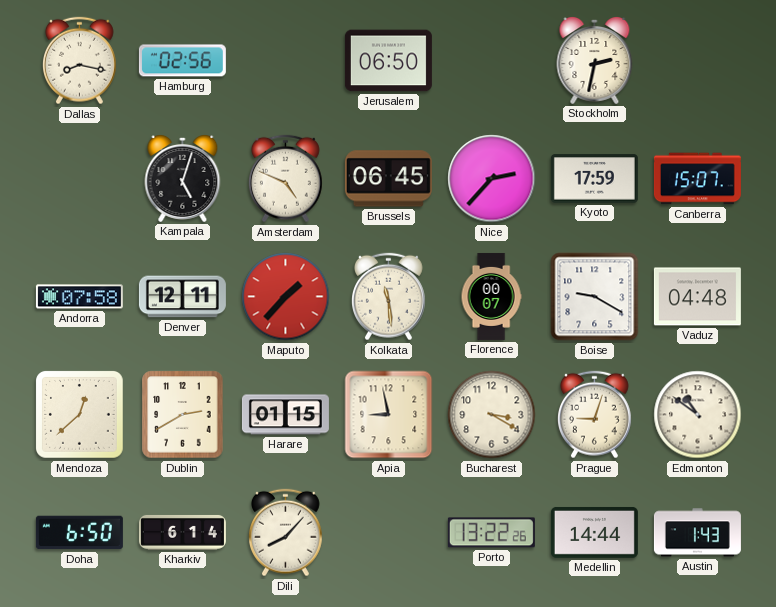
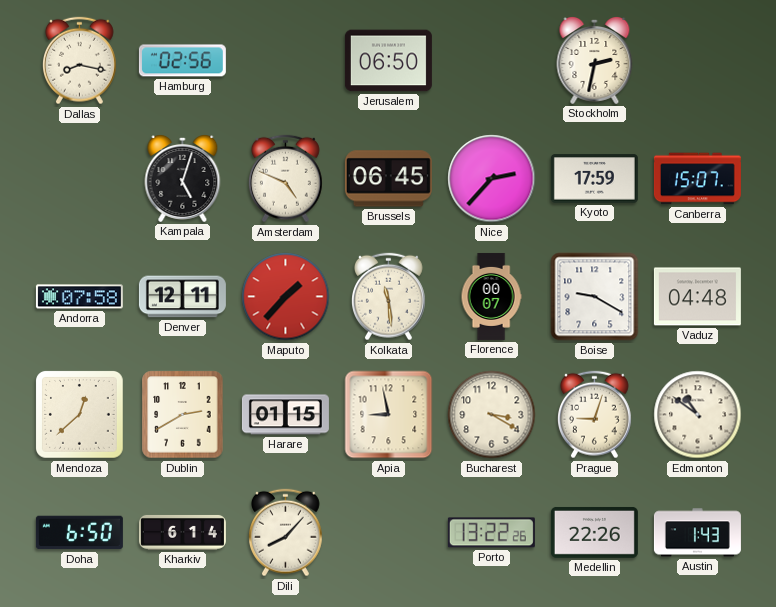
Medellin: 14:44 -> 22:26 (594, 532)
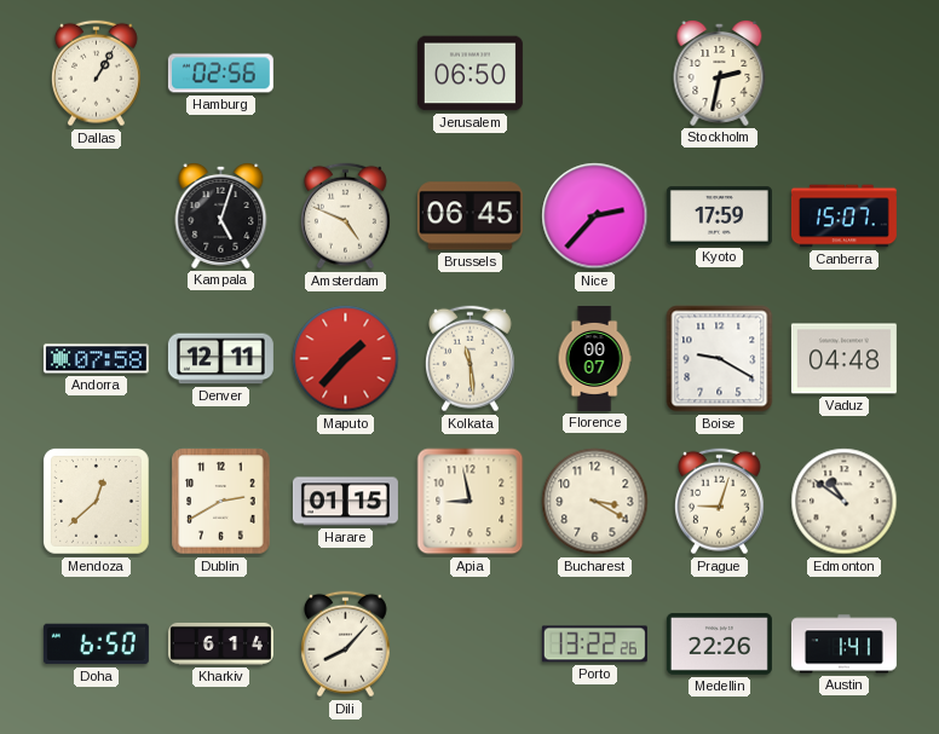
Dallas: 8:17 -> 1:05 (96, 74)
Austin: 1:43 -> 1:41 (843, 645)
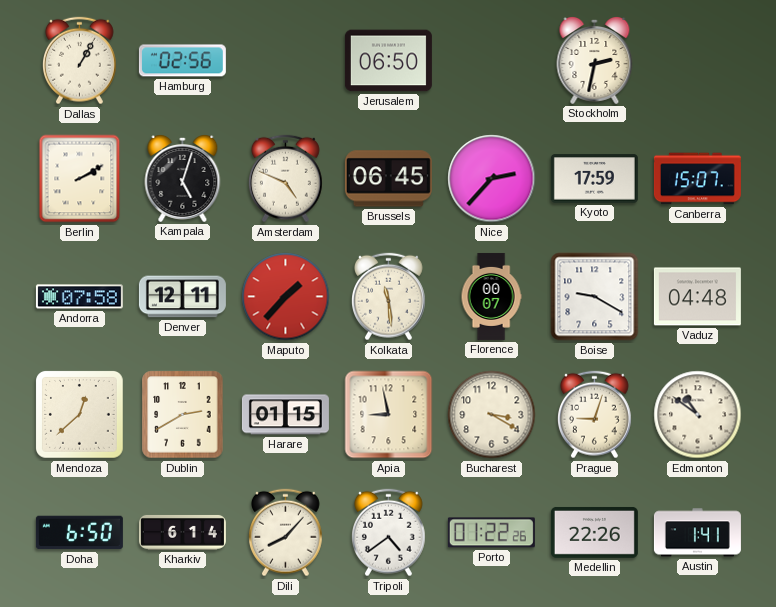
Berlin: none -> 2:10 (80, 179)
Tripoli: none -> 4:39 (388, 533)
Porto: 13:22 -> 01:22 (491, 533)
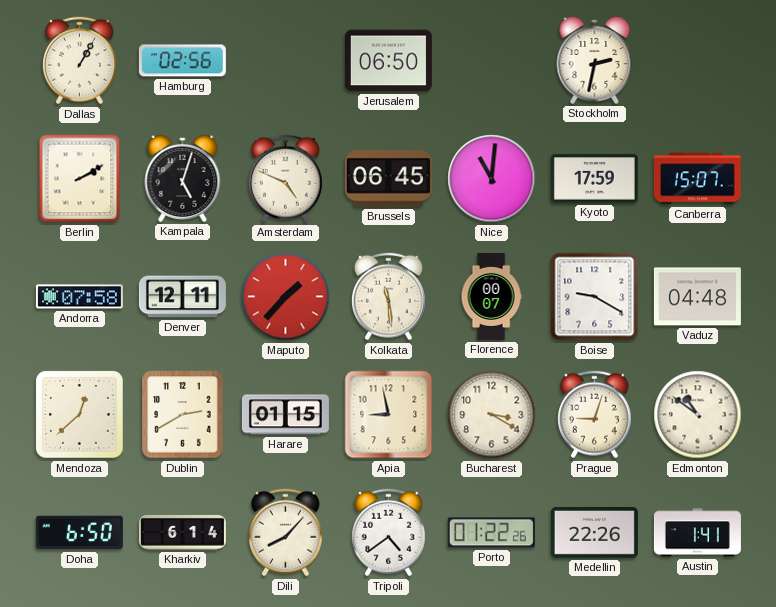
Nice: 2:37 -> 11:01 (492, 179)
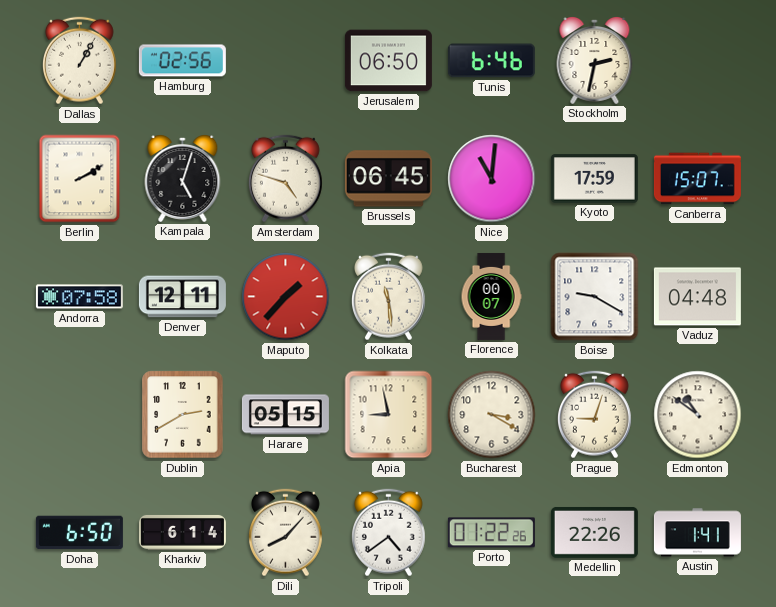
Tunis: none -> 6:46 (491, 61)
Amsterdam: 4:49 -> 4:48 (285, 179)
Mendoza: 12:38 -> none (80, 415)
Harare: 01:15 -> 05:15 (285, 415)
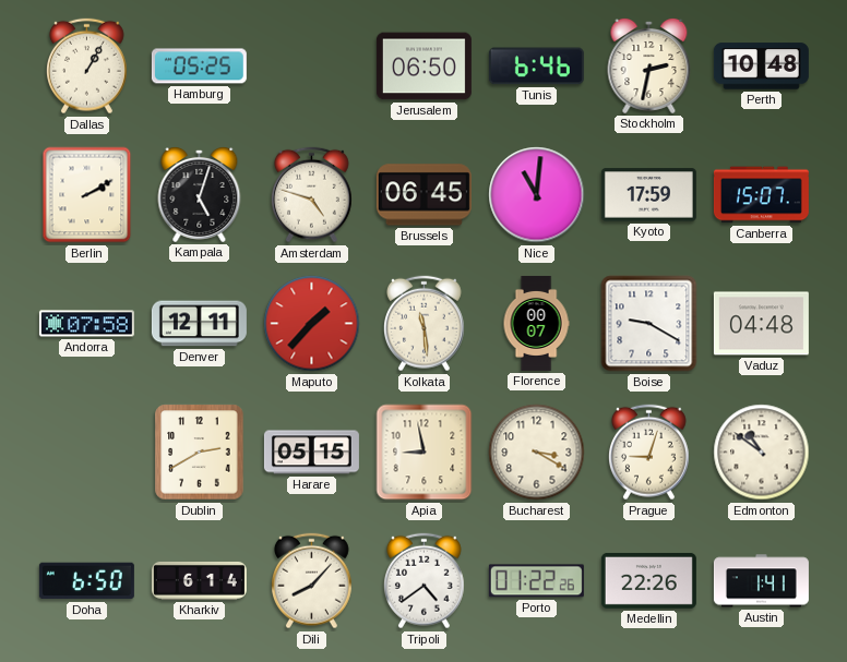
Hamburg: 02:56 -> 05:25 (199, 67)
Perth: none -> 10:48 (761, 67)
